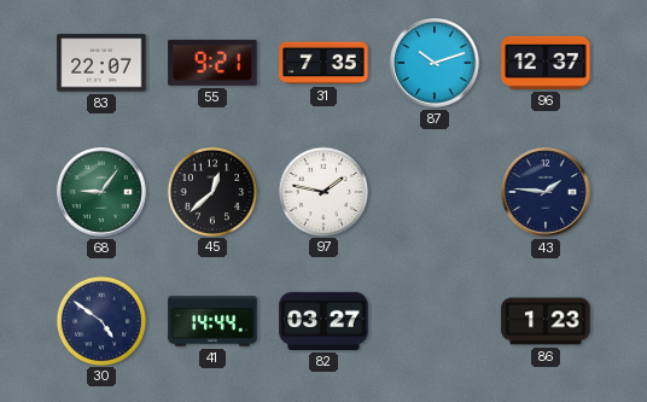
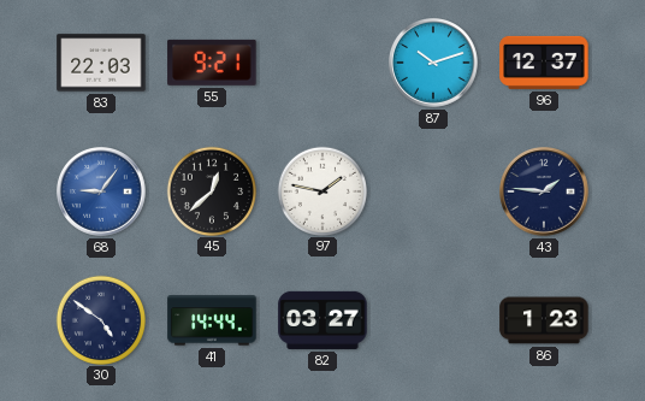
83: 22:07 -> 22:03 (101, 63)
31: 7:35 -> none (323, 63)
68 dial: green -> blue (102, 193)
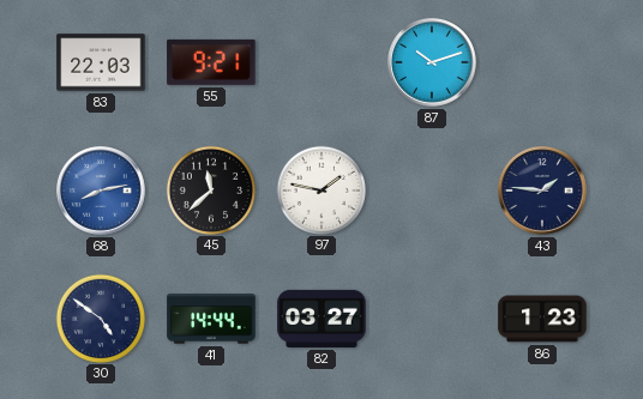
96: 12:37 -> none (544, 63)
68: 9:06 -> 8:13 (102, 192)
45: 12:38 -> 11:38 (210, 189)
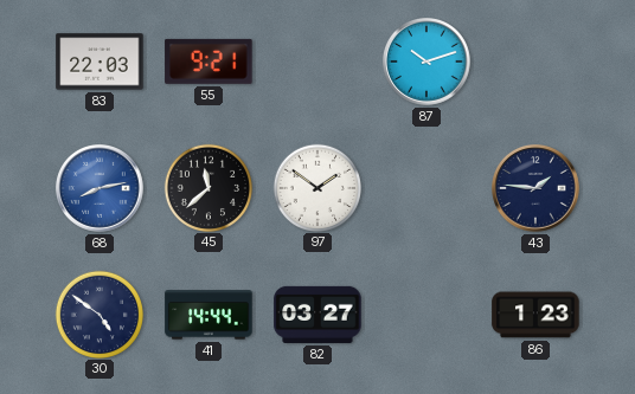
97: 1:47 -> 1:51 (316, 187)
